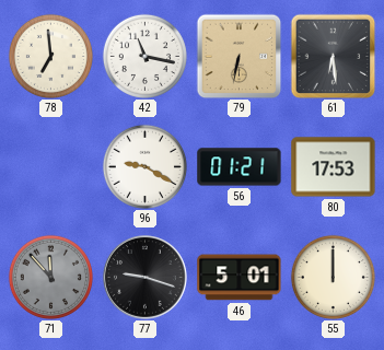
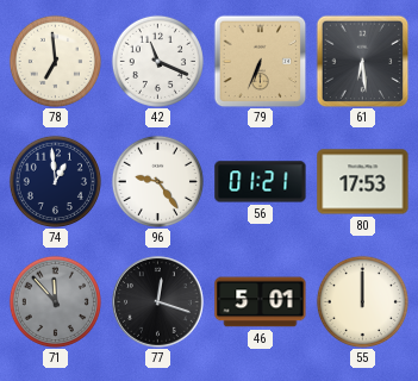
42: 11:17 -> 11:19 (157, 61)
79: 6:32 -> 6:34 (260, 61)
74: none -> 12:59 (55, 181)
96: 9:20 -> 9:24 (157, 181)
77: 9:18 -> 12:18 (158, 302)
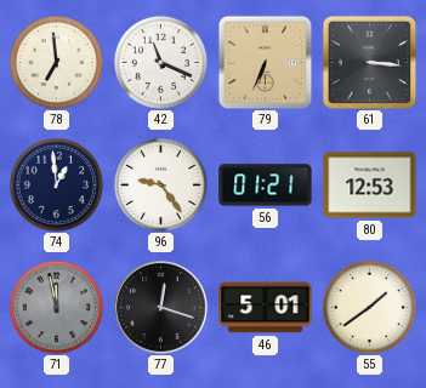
61: 6:29 -> 3:16 (369, 62)
80: 17:53 -> 12:53 (370, 186)
71: 11:53 -> 11:58 (56, 307)
55: 12:00 -> 1:39 (369, 307)
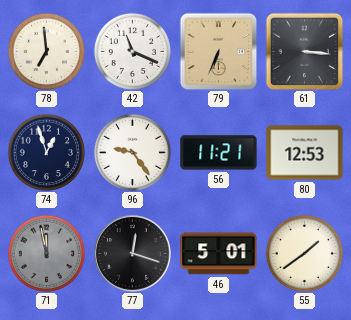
74: 12:59 -> 12:57 (46, 152)
56: 01:21 -> 11:21 (219, 153)
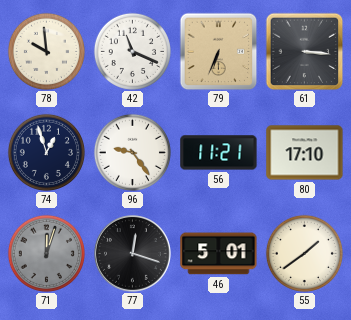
78: 6:59 -> 9:59 (46, 51)
80: 12:53 -> 17:10 (305, 153)
71: 11:58 -> 12:03 (46, 253)
